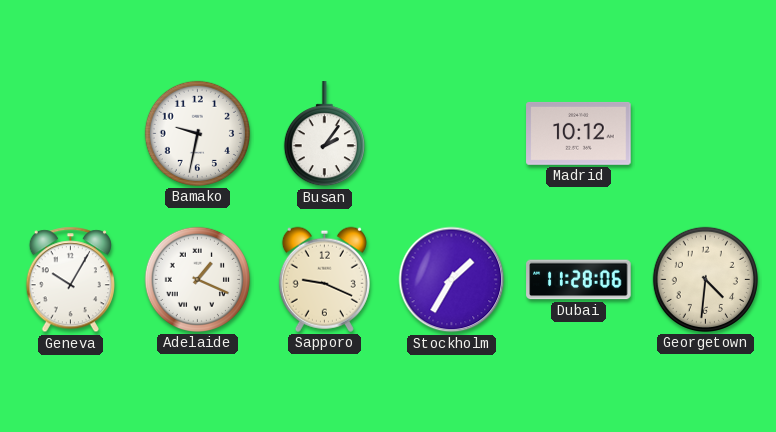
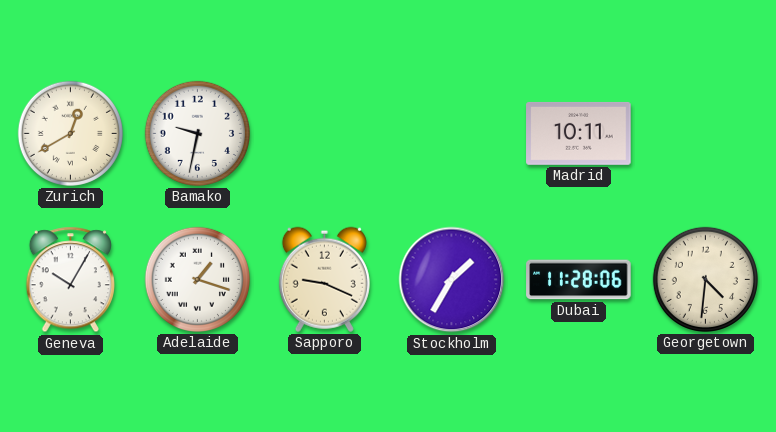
Zurich: none -> 12:40 (70, 133)
Busan: 2:06 -> none (324, 134)
Madrid: 10:12 -> 10:11 (579, 133)
Adelaide: 1:19 -> 1:18 (197, 279)
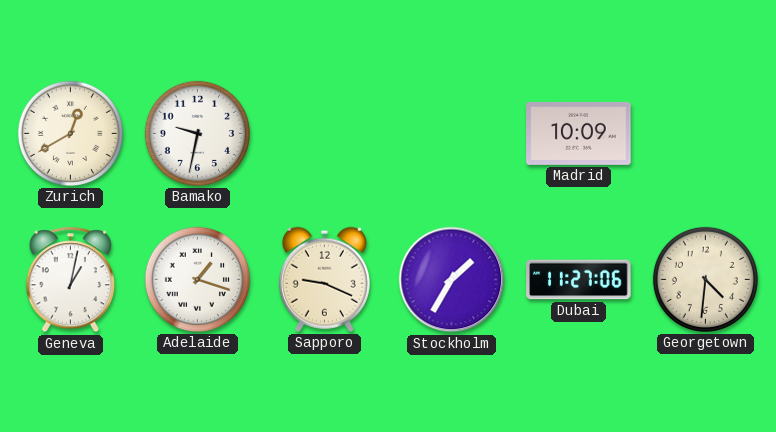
Madrid: 10:11 -> 10:09 (579, 133)
Geneva: 10:05 -> 1:02 (70, 280)
Dubai: 11:28 -> 11:27 (579, 280)
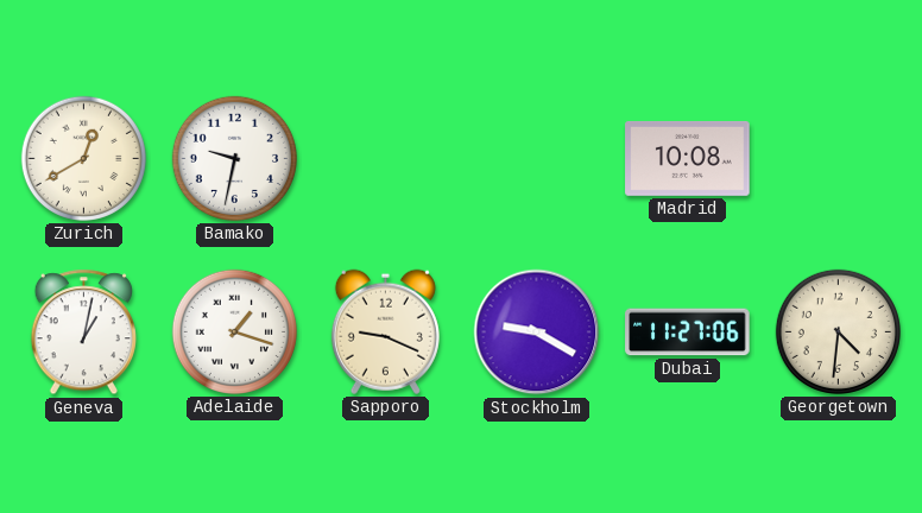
Madrid: 10:09 -> 10:08 (688, 158)
Stockholm: 1:35 -> 9:20 (537, 332)
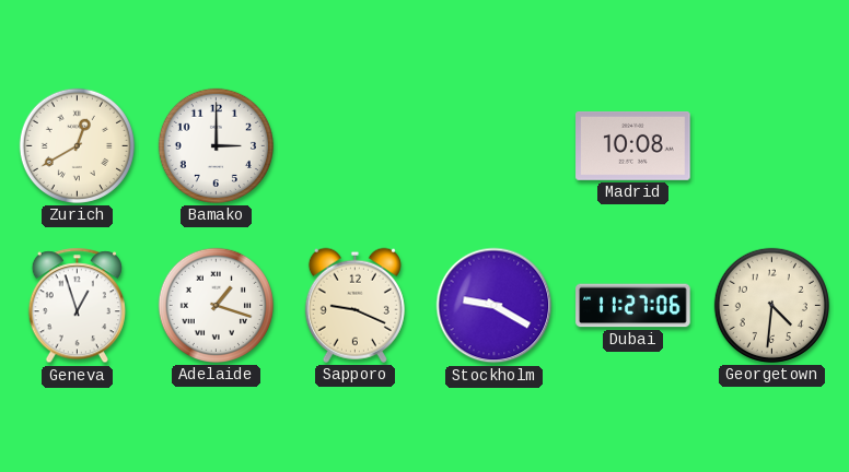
Bamako: 9:32 -> 3:00 (216, 145)
Geneva: 1:02 -> 12:57 (77, 306)
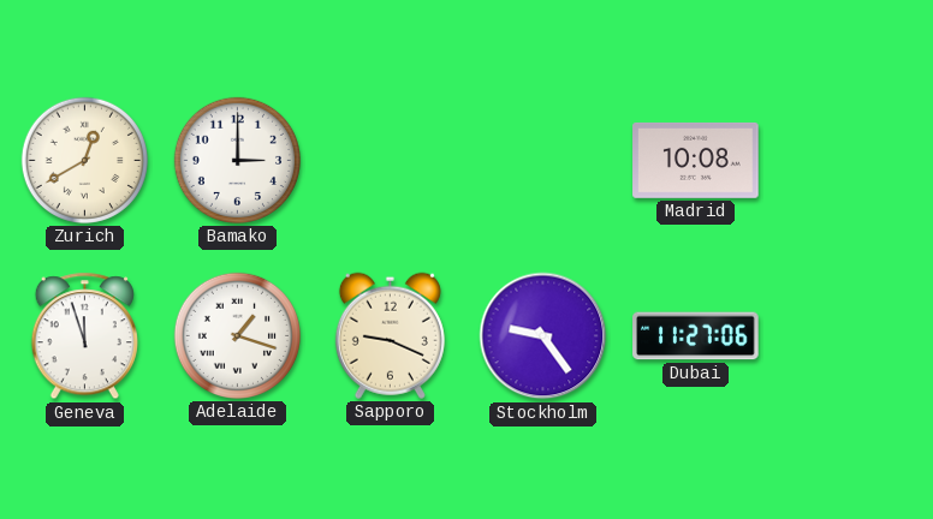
Geneva: 12:57 -> 11:57 (84, 336)
Stockholm: 9:20 -> 9:24 (543, 336)
Georgetown: 4:31 -> none (771, 305)
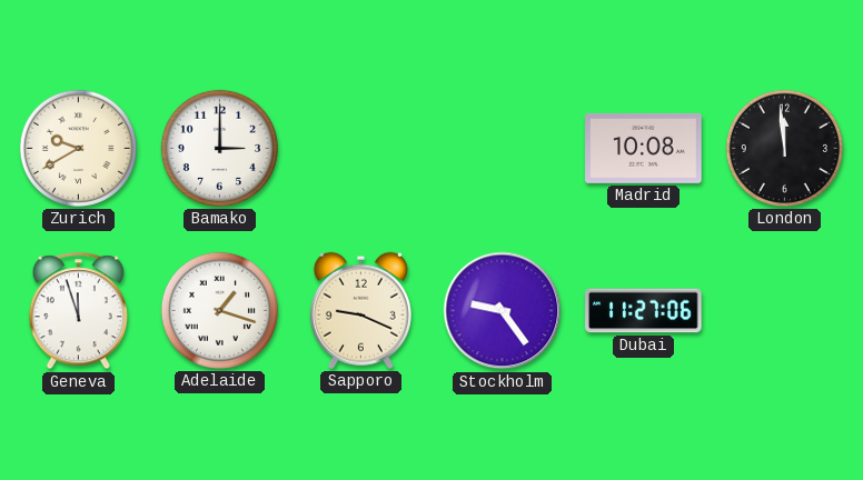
Zurich: 12:40 -> 9:40 (78, 148)
London: none -> 11:59 (784, 148)
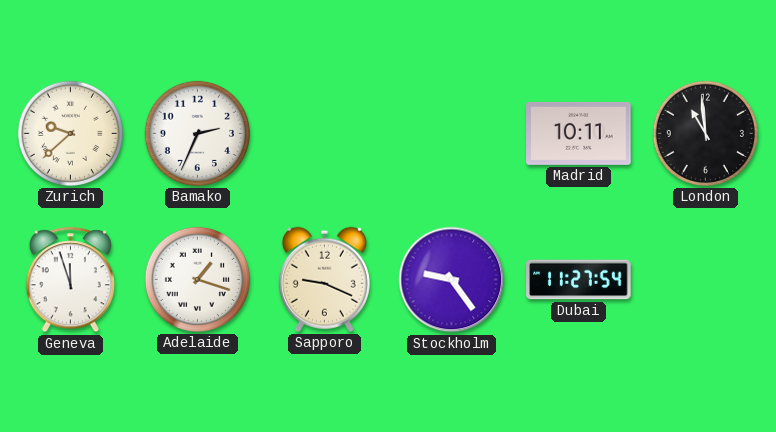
Zurich: 9:40 -> 9:38 (70, 133)
Bamako: 3:00 -> 2:34 (197, 133)
Madrid: 10:08 -> 10:11 (579, 133)
London: 11:59 -> 10:59 (705, 133)
Dubai: 11:27:06 -> 11:27:54 (579, 280)
